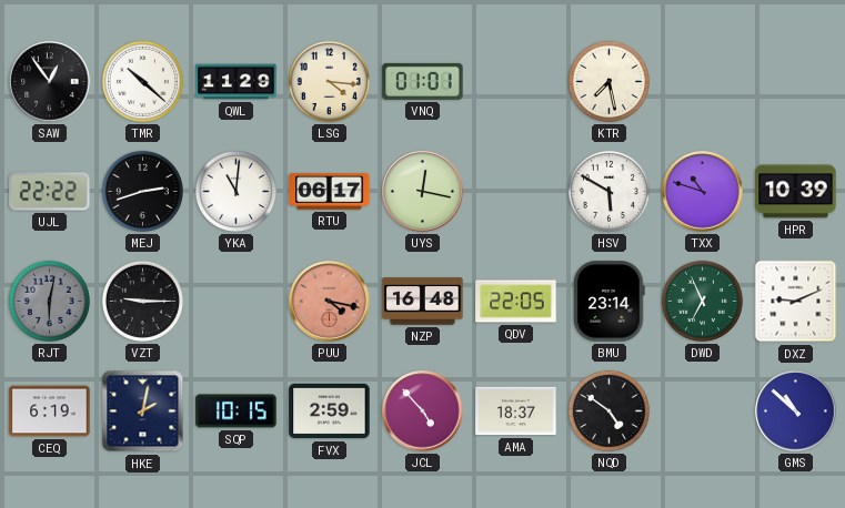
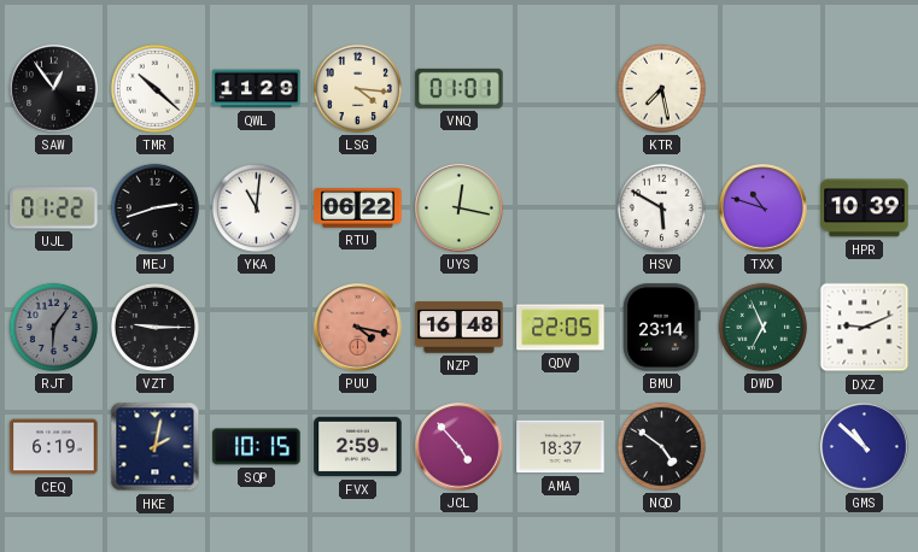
UJL: 22:22 -> 01:22 (54, 209)
RTU: 06:17 -> 06:22 (358, 209)
RJT: 6:02 -> 6:06 (53, 327)
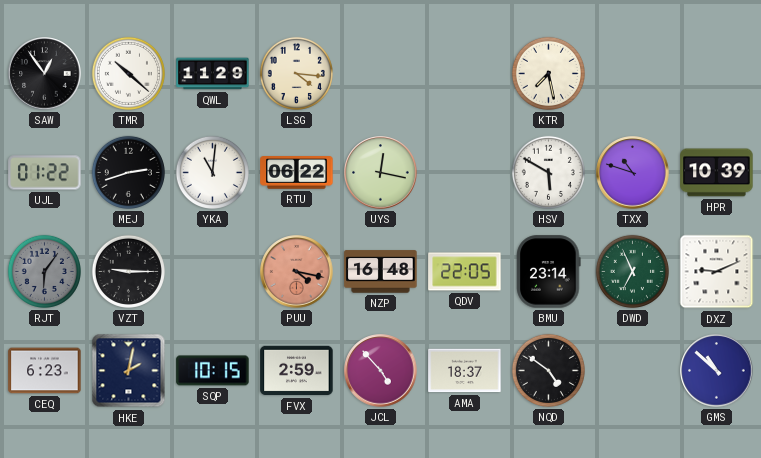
VNQ: 01:01 -> none (460, 88)
CEQ: 6:19 -> 6:23 (45, 371)
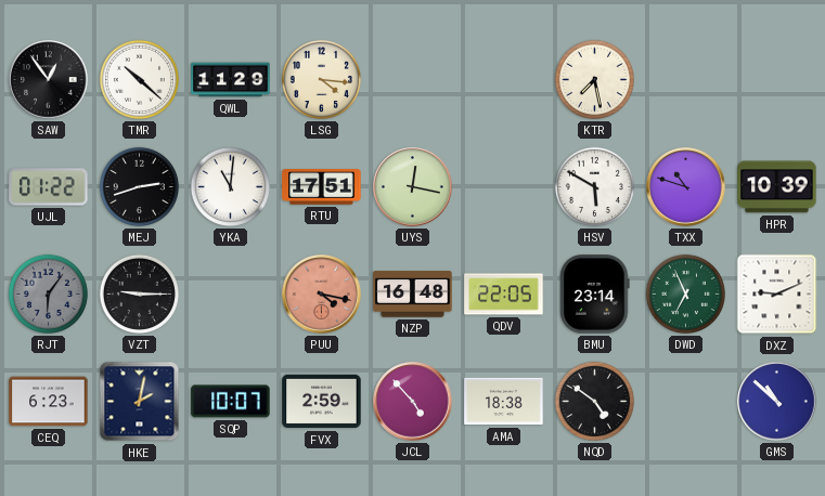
RTU: 06:22 -> 17:51 (322, 187)
SQP: 10:15 -> 10:07 (231, 402)
AMA: 18:37 -> 18:38 (504, 402)
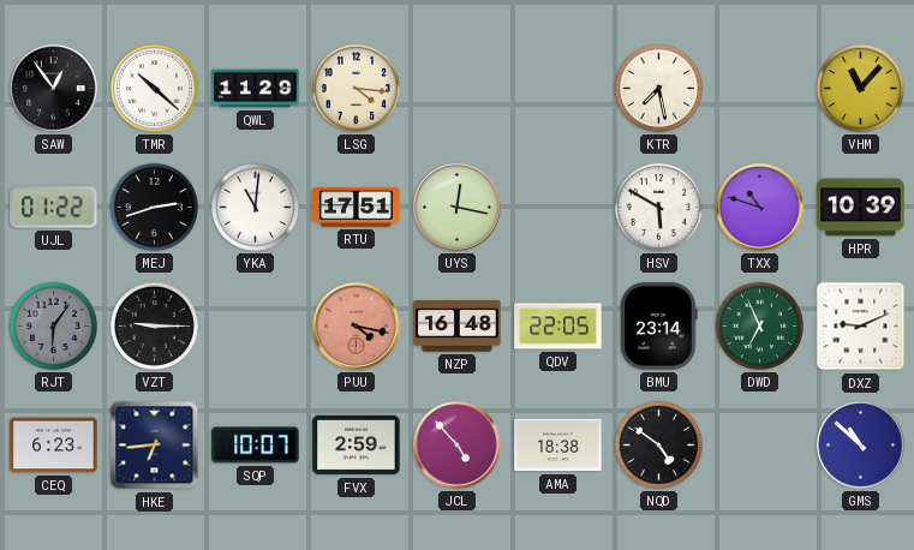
VHM: none -> 11:07 (860, 88)
HKE: 2:02 -> 6:44 (155, 446)
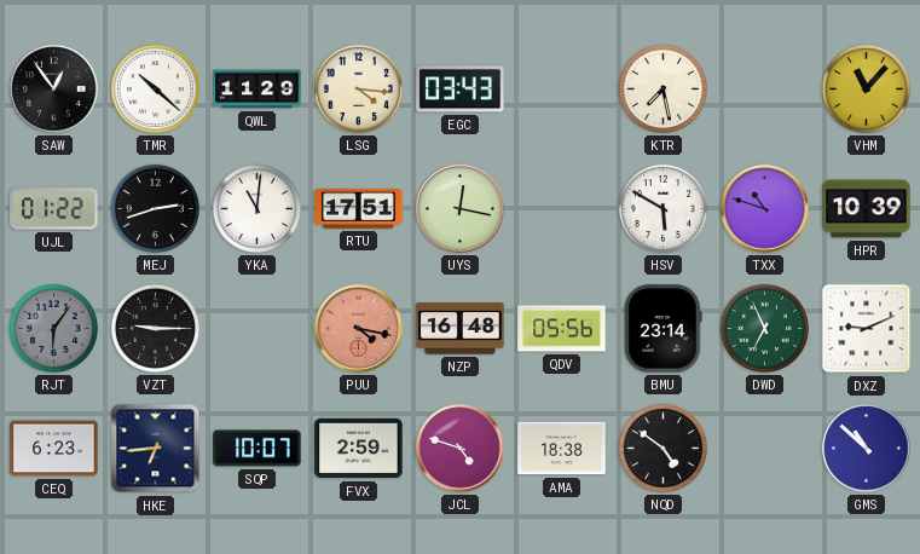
EGC: none -> 03:43 (461, 90)
QDV: 22:05 -> 05:56 (562, 329)
JCL: 4:53 -> 4:48 (461, 449)
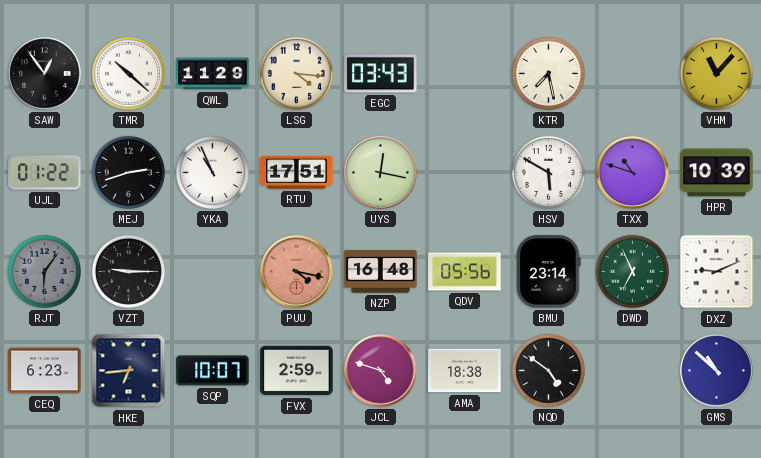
YKA: 11:01 -> 10:56 (212, 172)
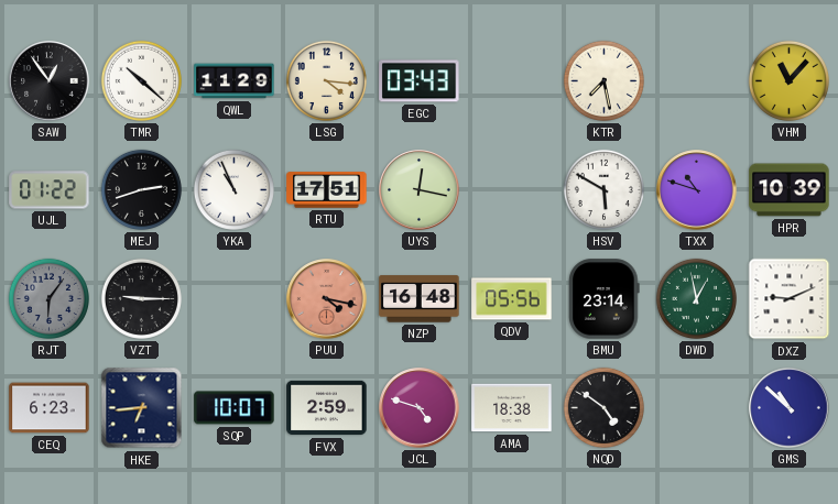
DWD: 6:56 -> 12:58 (696, 298)
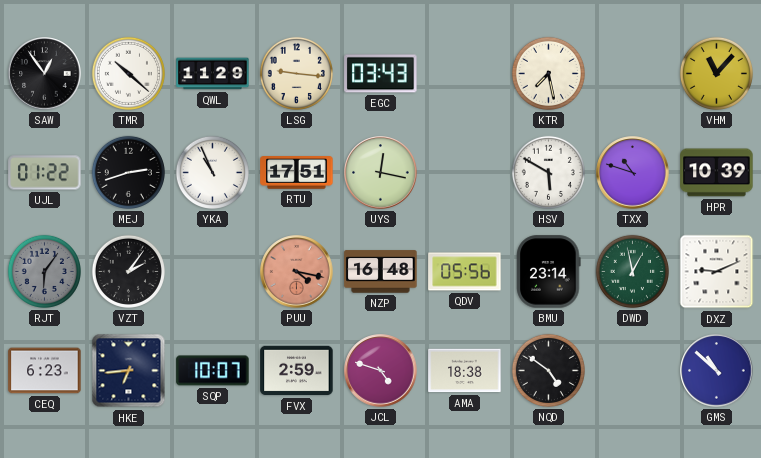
LSG: 4:16 -> 9:16 (296, 73)
VZT: 9:15 -> 2:06 (128, 271)
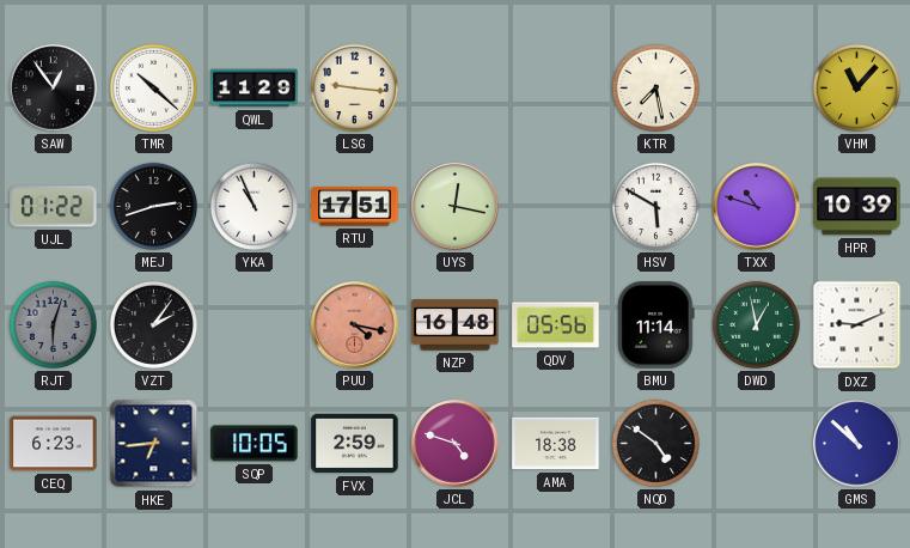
EGC: 03:43 -> none (381, 74)
RJT: 6:06 -> 6:03 (53, 324)
BMU: 23:14 -> 11:14 (656, 325)
SQP: 10:07 -> 10:05 (255, 444)
